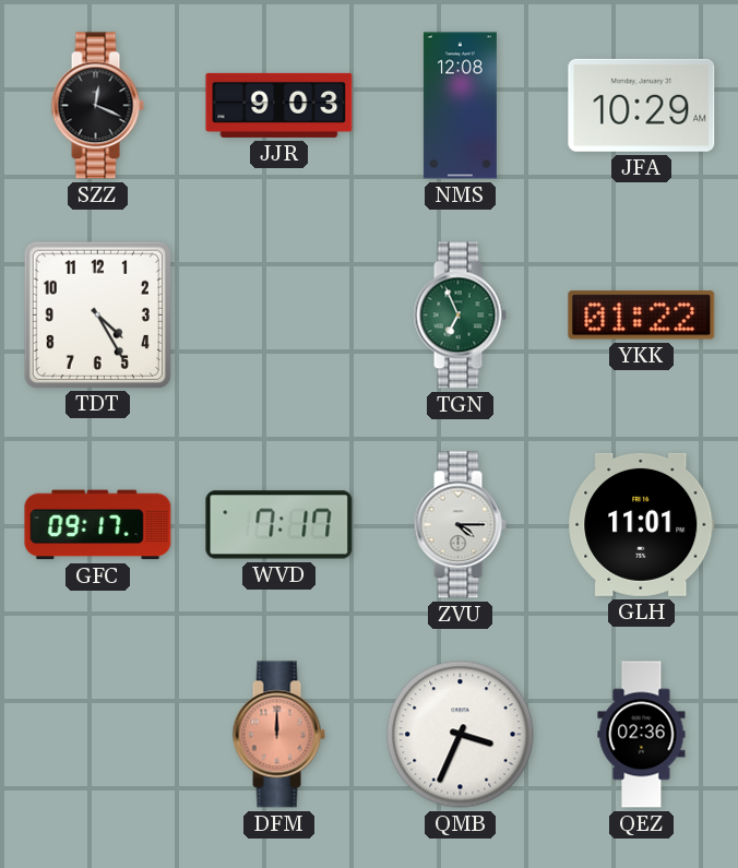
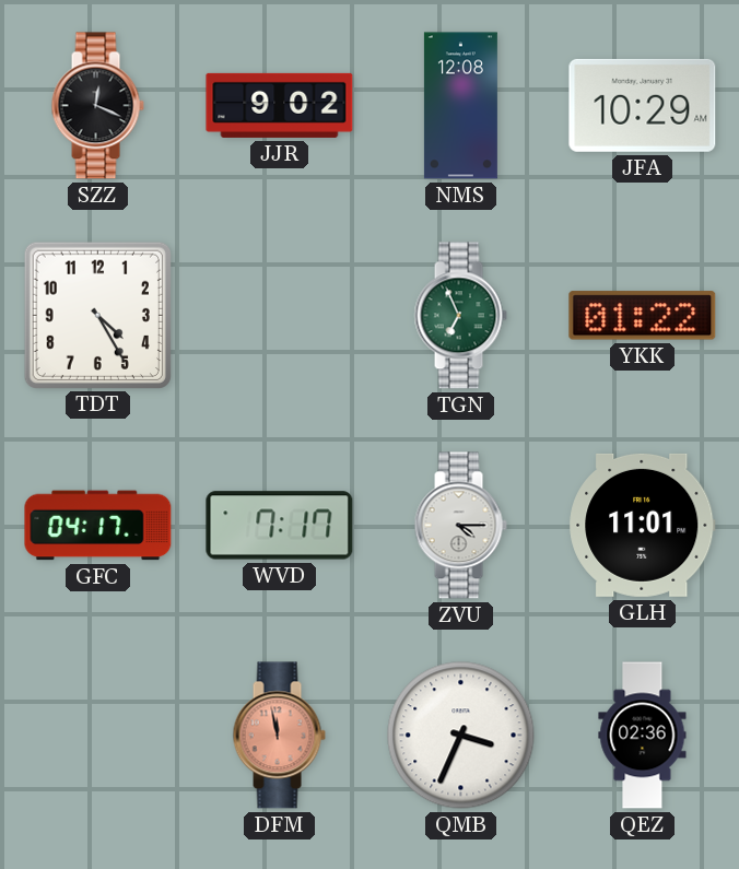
JJR: 9:03 -> 9:02 (280, 105)
GFC: 09:17 -> 04:17 (98, 526)
DFM: 12:00 -> 11:58 (279, 736)
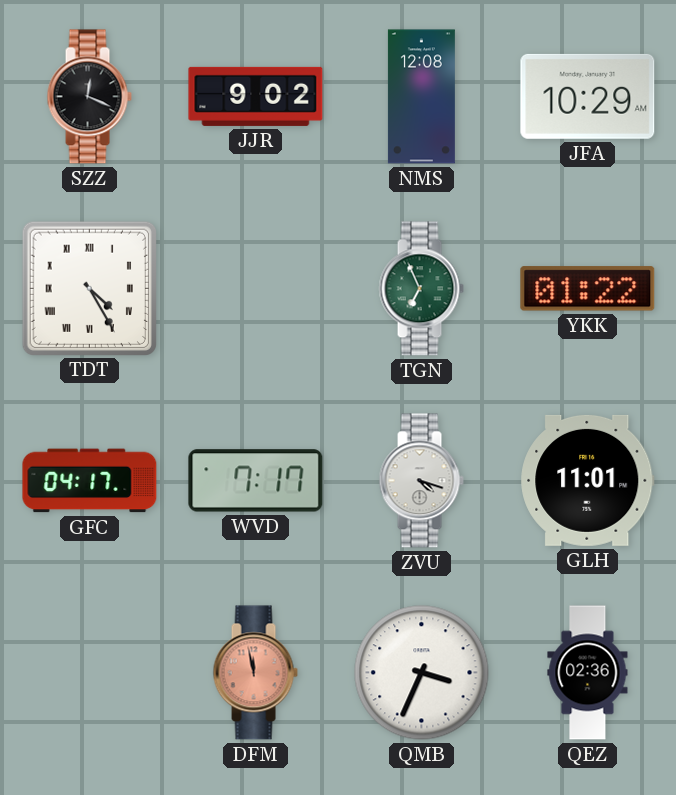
TDT numerals: Arabic -> Roman (89, 288)
ZVU: 4:15 -> 4:18 (421, 481)
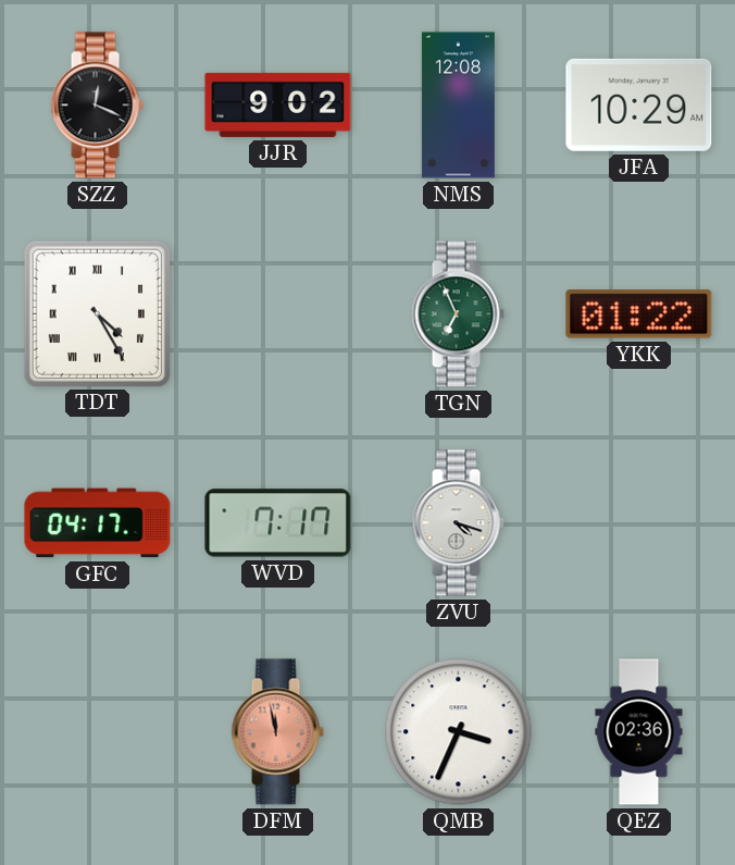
GLH: 11:01 -> none (588, 480)
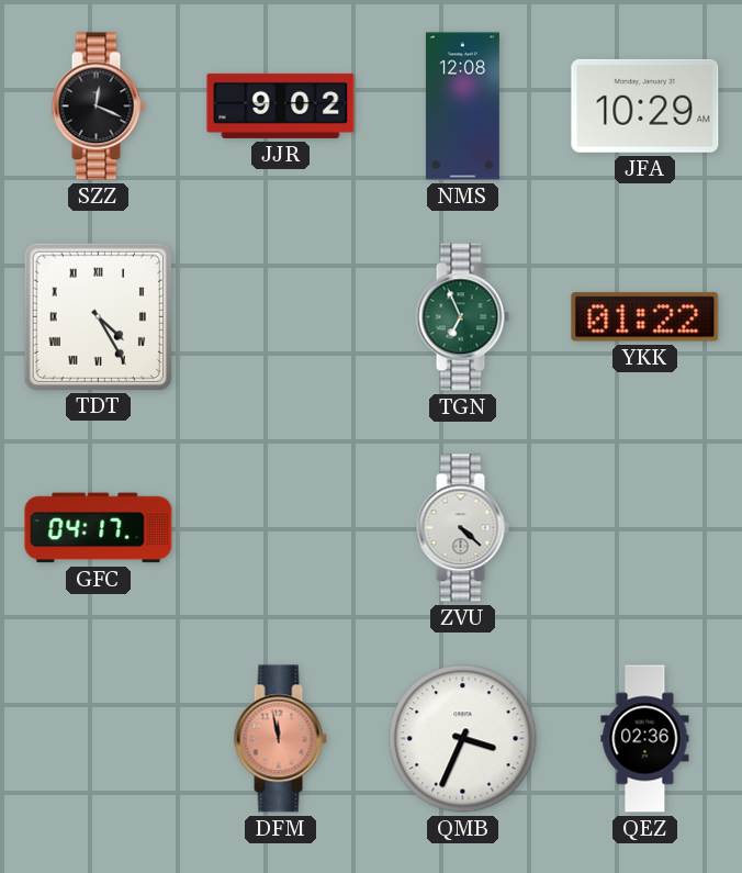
WVD: 7:17 -> none (278, 523)
ZVU: 4:18 -> 4:22 (462, 528)
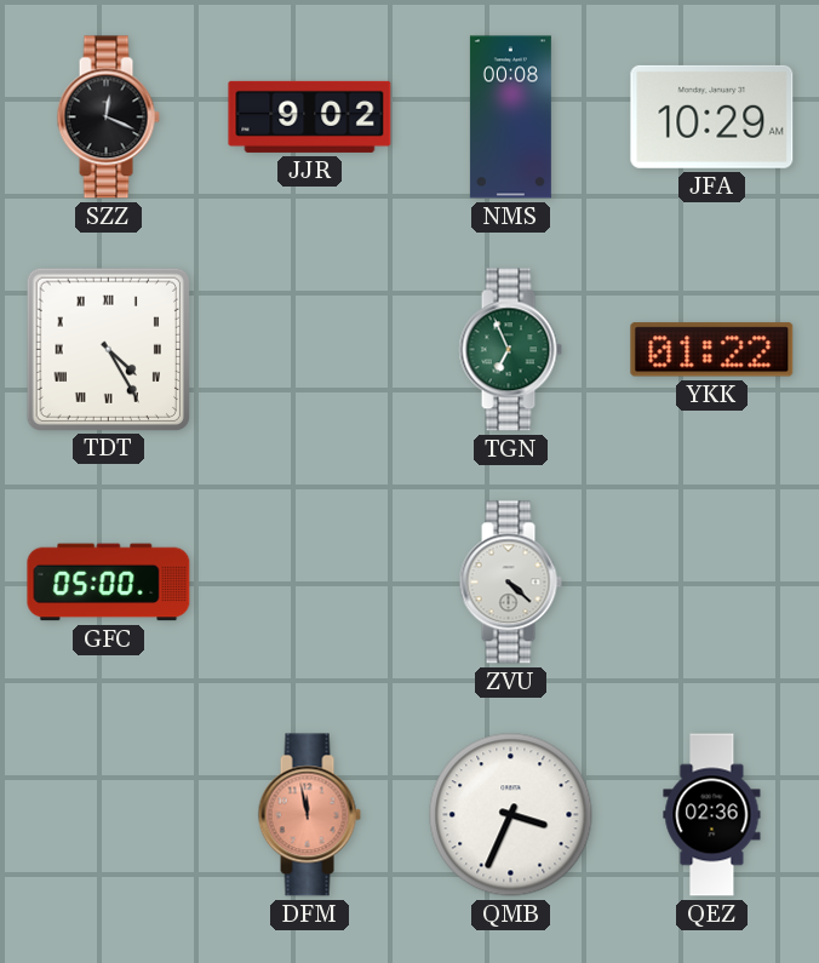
NMS: 12:08 -> 00:08 (510, 117)
GFC: 04:17 -> 05:00 (109, 583)
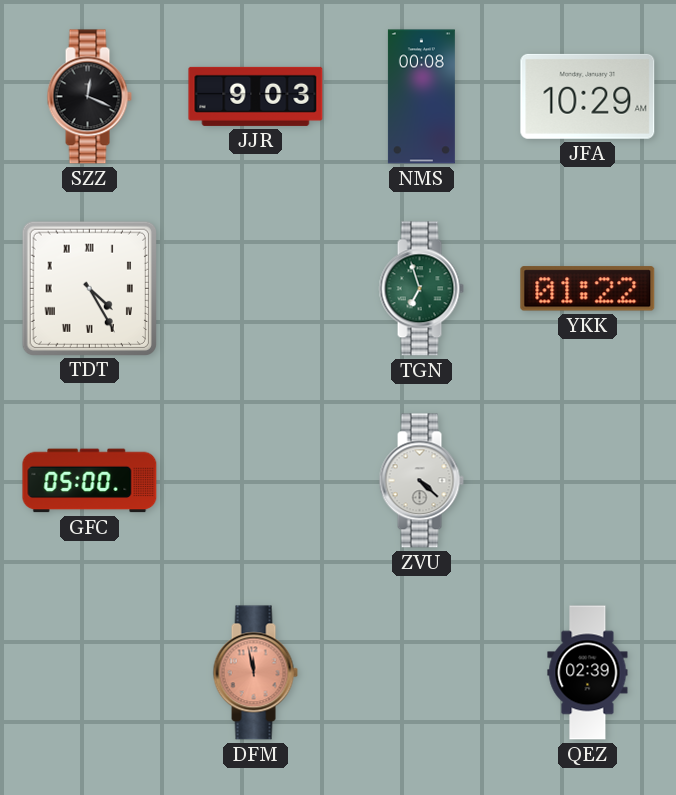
JJR: 9:02 -> 9:03 (256, 96)
TGN: 6:56 -> 6:57 (421, 289)
QMB: 3:34 -> none (511, 815)
QEZ: 02:36 -> 02:39 (588, 673)
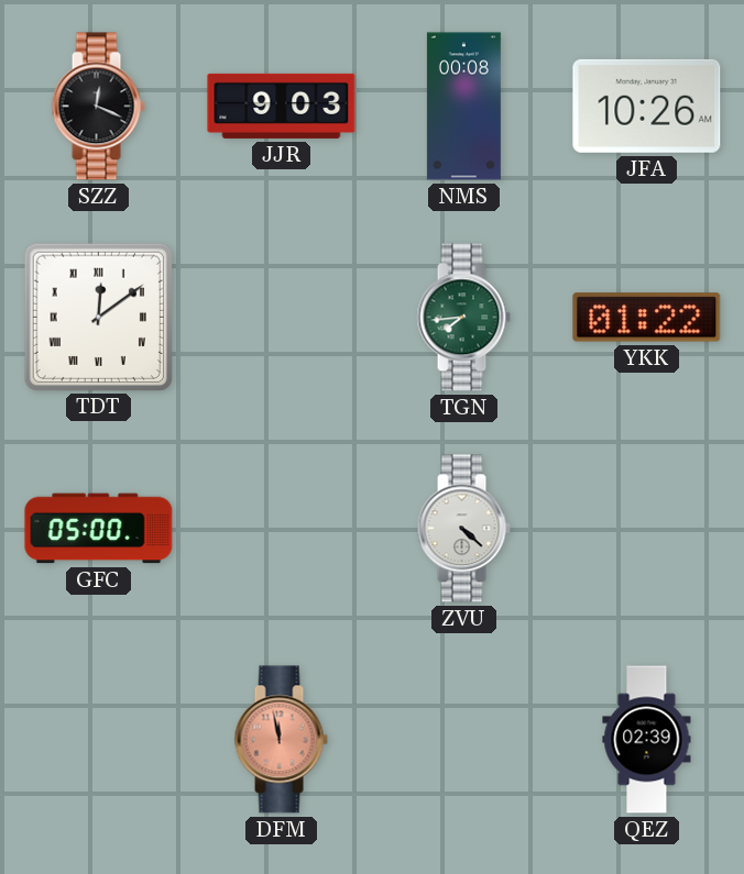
JFA: 10:29 -> 10:26 (647, 106)
TDT: 4:25 -> 12:09 (98, 317)
TGN: 6:57 -> 7:44 (463, 318)
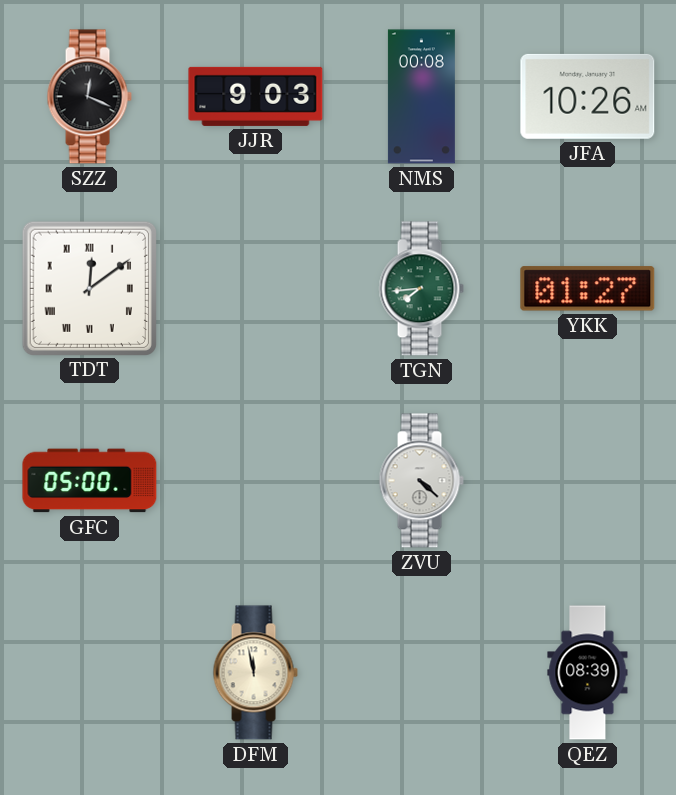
YKK: 01:22 -> 01:27 (588, 289)
DFM dial: salmon -> cream (255, 673)
QEZ: 02:39 -> 08:39 (588, 673)
